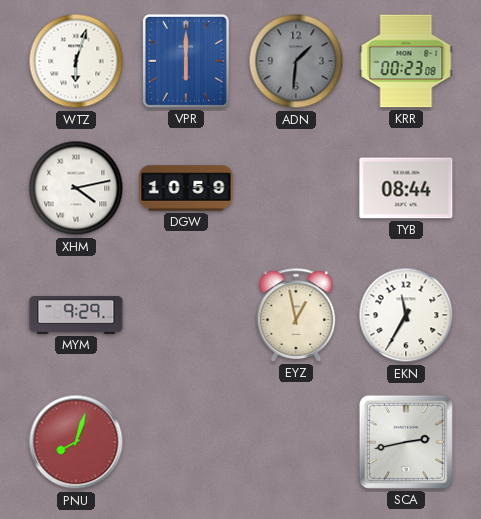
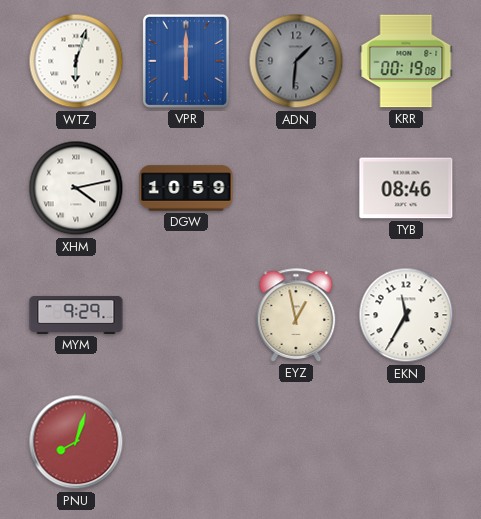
KRR: 00:23 -> 00:19 (406, 61)
TYB: 08:44 -> 08:46 (406, 188)
SCA: 2:43 -> none (406, 442)
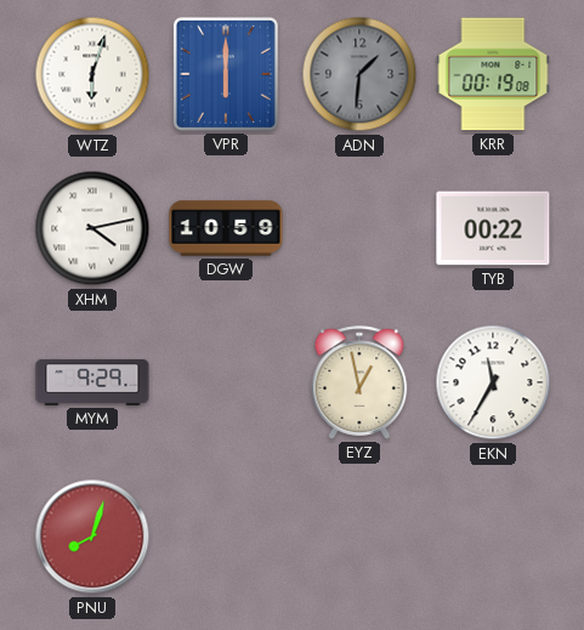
TYB: 08:46 -> 00:22 (493, 228)
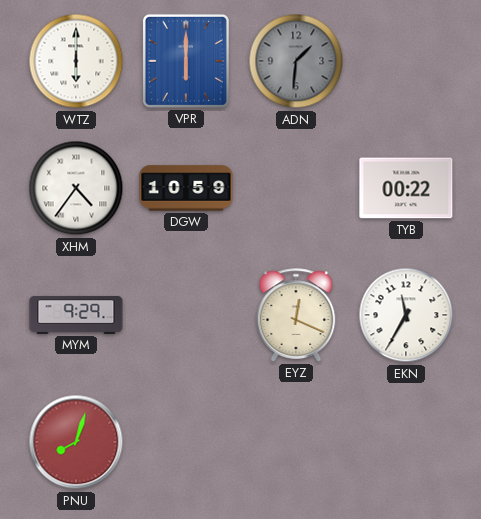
WTZ: 6:03 -> 6:00 (76, 61)
KRR: 00:19 -> none (493, 74)
XHM: 4:13 -> 4:36 (76, 188)
EYZ: 12:58 -> 12:19 (296, 315)
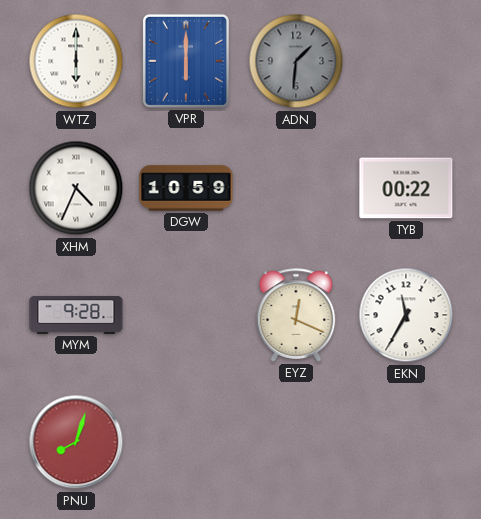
XHM: 4:36 -> 4:34 (76, 188)
MYM: 9:29 -> 9:28 (76, 315)
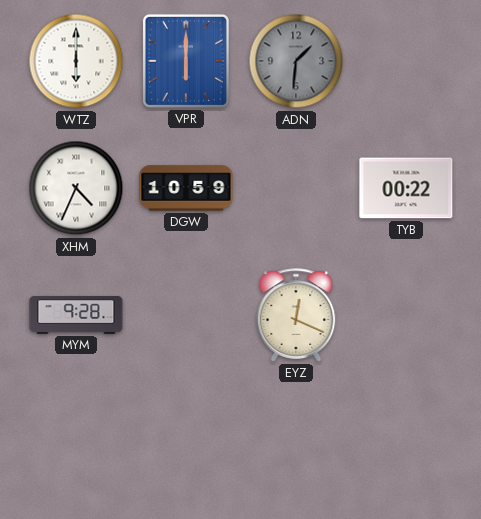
EKN: 11:35 -> none (406, 315)
PNU: 8:03 -> none (76, 442)
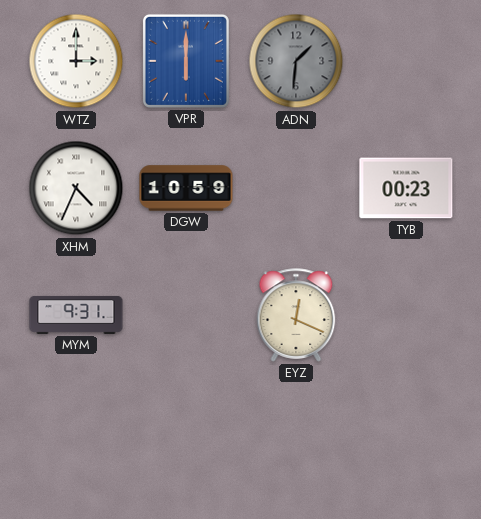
WTZ: 6:00 -> 3:00 (76, 61)
TYB: 00:22 -> 00:23 (406, 188)
MYM: 9:28 -> 9:31 (76, 315)
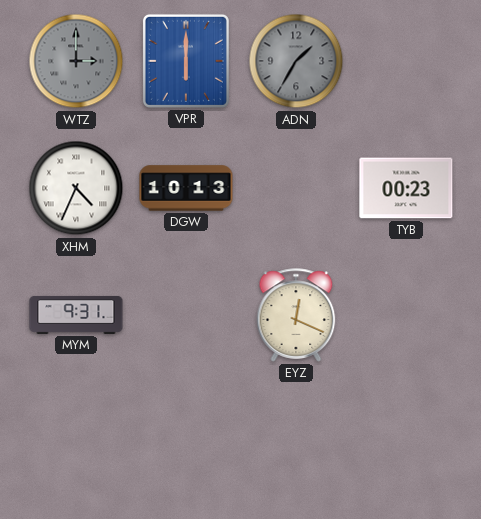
WTZ dial: white -> grey (76, 61)
ADN: 1:31 -> 1:35 (296, 61)
DGW: 10:59 -> 10:13 (186, 188)
